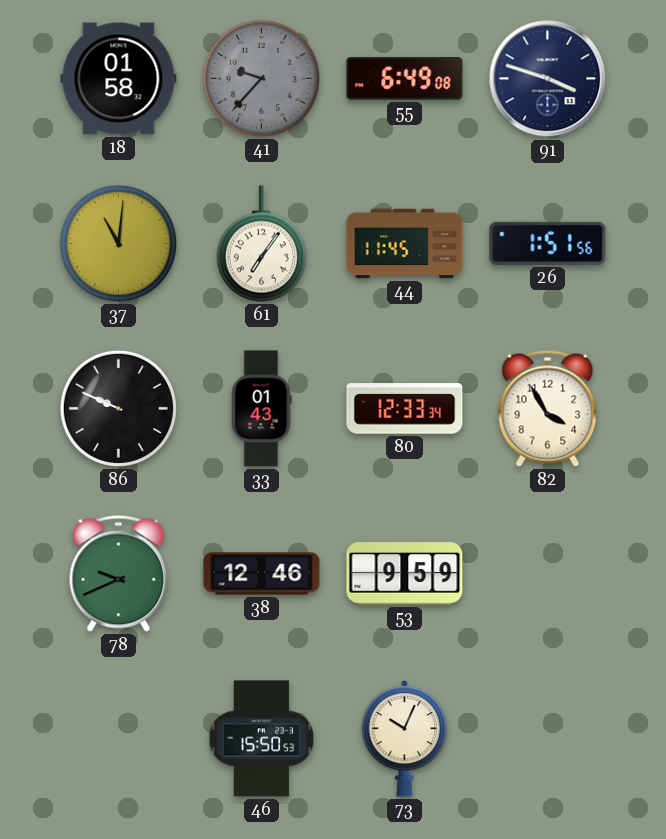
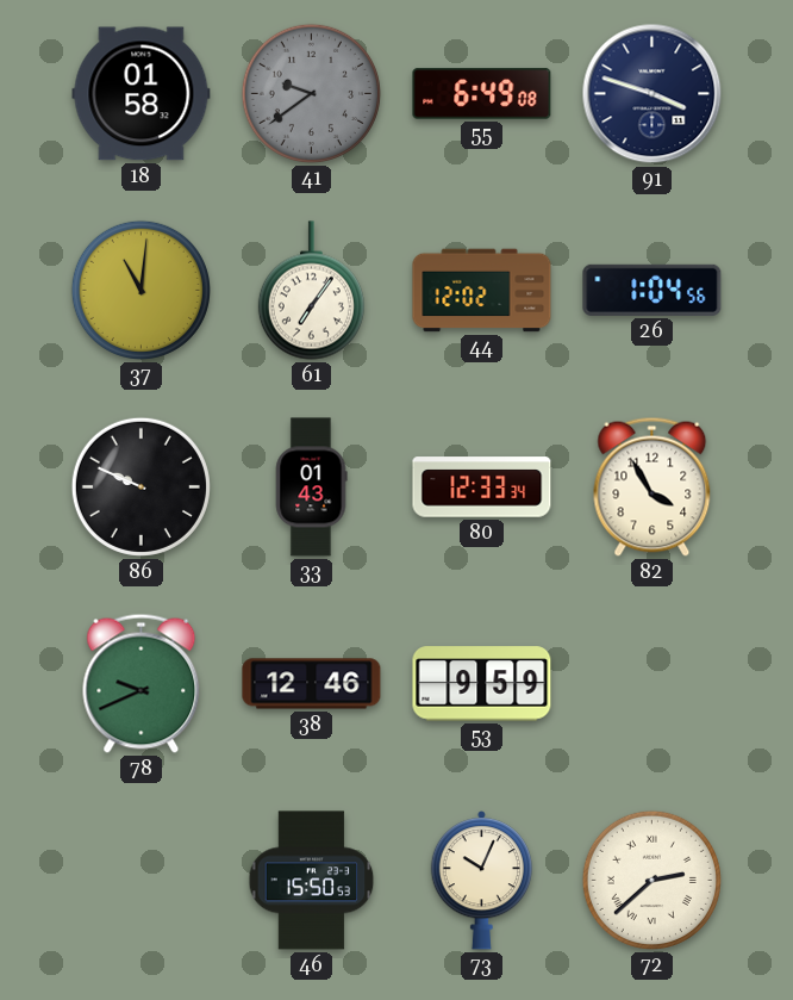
41: 9:37 -> 9:39 (311, 93)
44: 11:45 -> 12:02 (482, 291)
26: 1:51 -> 1:04 (652, 290)
72: none -> 2:38 (651, 880)
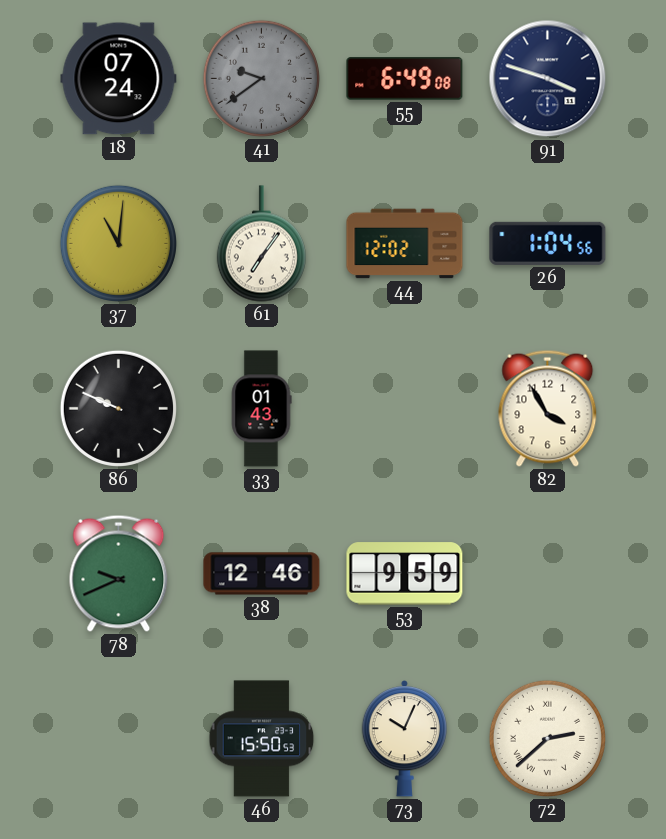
18: 01:58 -> 07:24 (119, 79)
80: 12:33 -> none (482, 487)
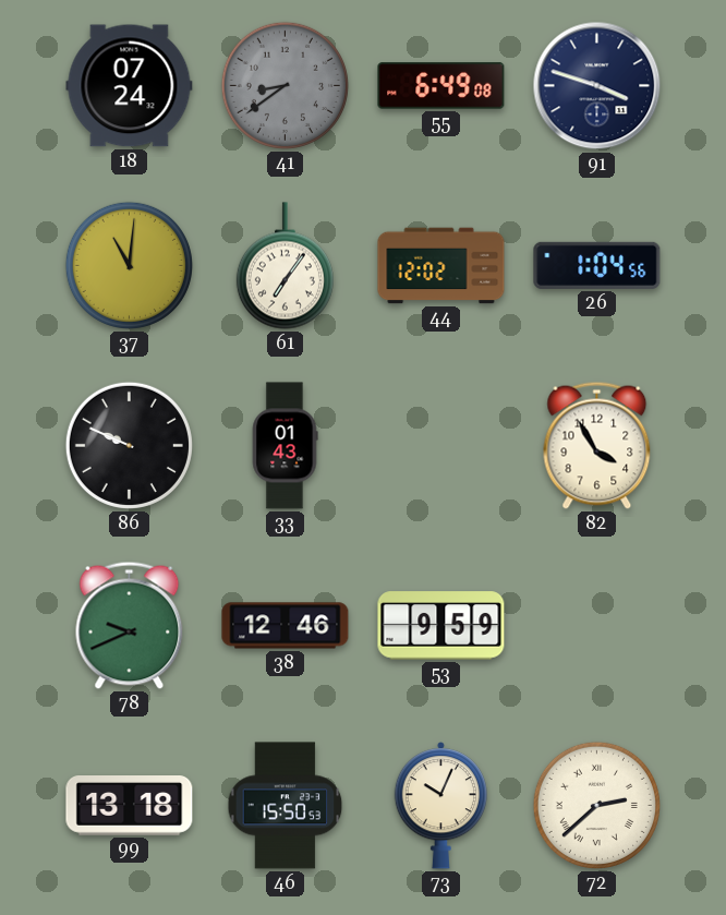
41: 9:39 -> 8:39 (285, 85)
99: none -> 13:18 (130, 806)
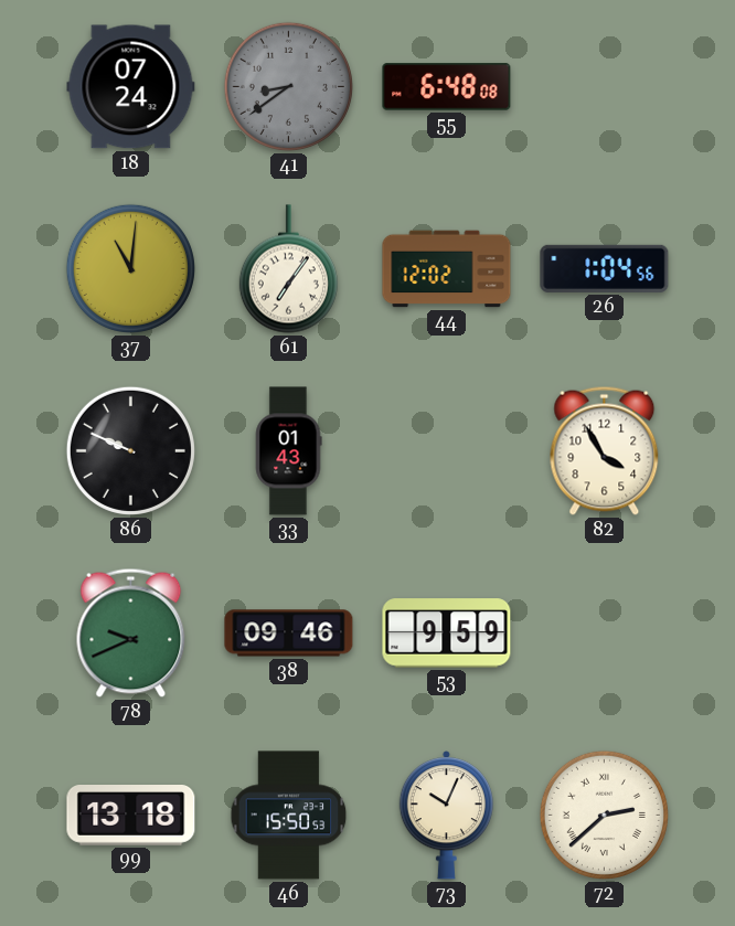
55: 6:49 -> 6:48 (447, 87)
91: 3:48 -> none (597, 86)
38: 12:46 -> 09:46 (289, 634)
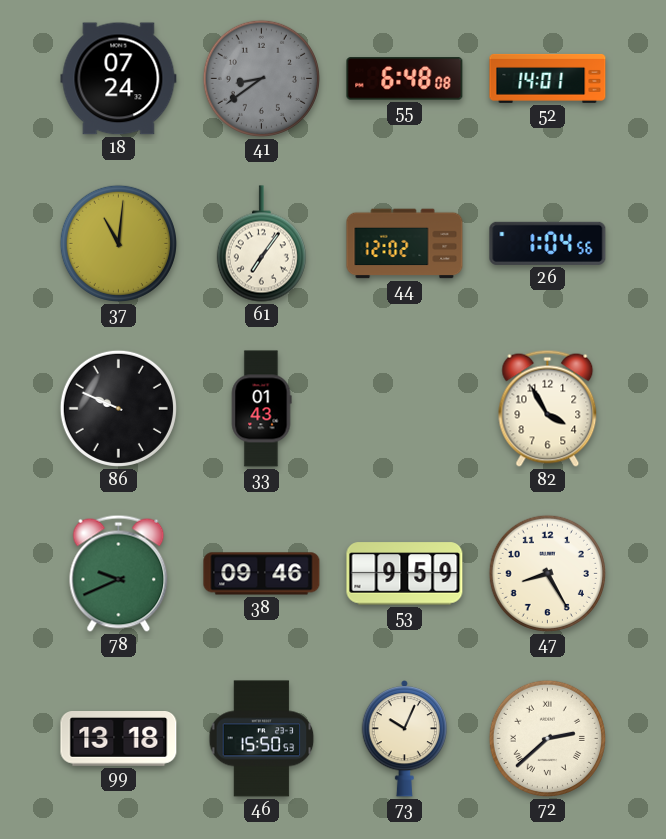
52: none -> 14:01 (548, 78)
47: none -> 8:25 (547, 573)
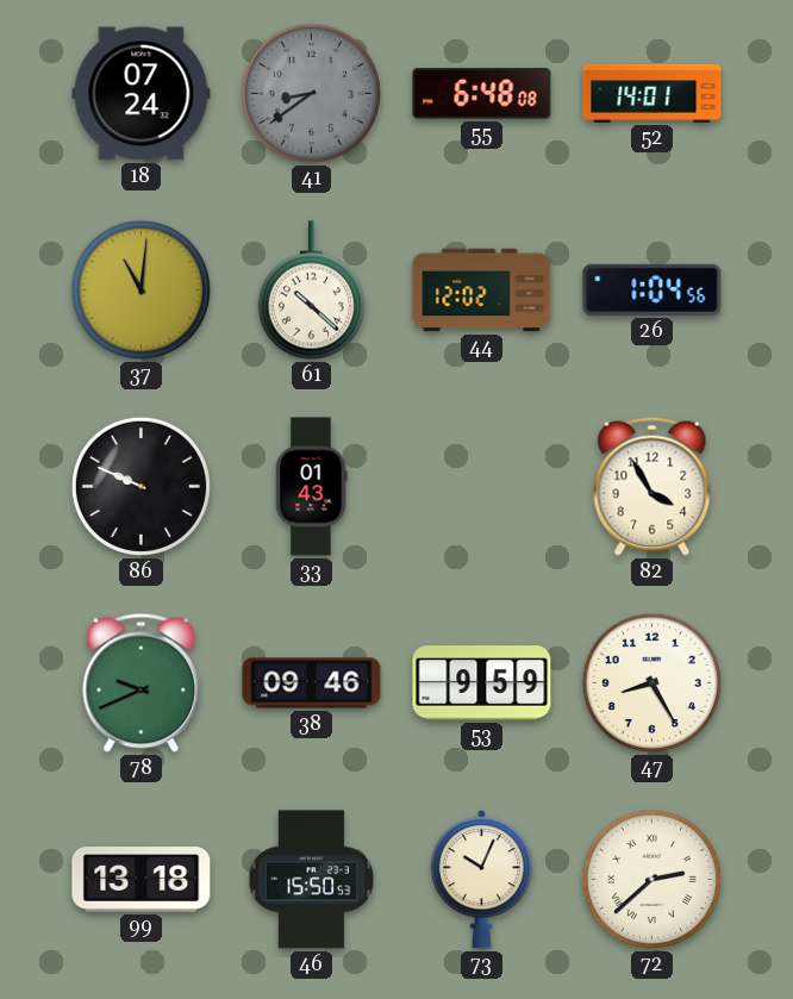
61: 7:06 -> 10:22 (311, 291)
